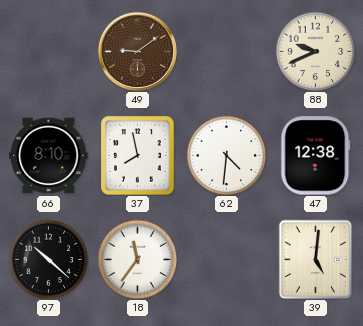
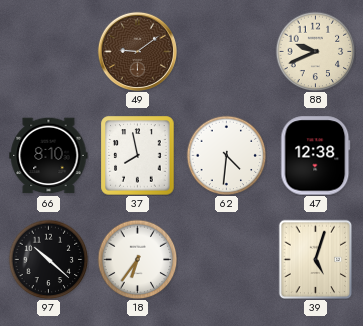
18: 11:36 -> 6:36 (137, 259)
39: 5:01 -> 5:03 (316, 259)
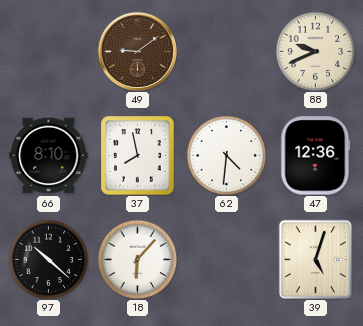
47: 12:38 -> 12:36 (316, 156)
18: 6:36 -> 6:07 (137, 259)
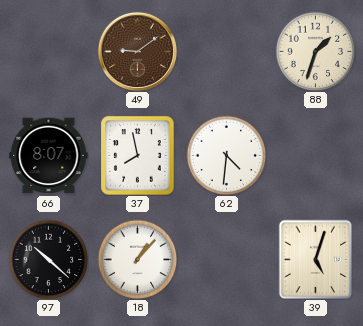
88: 9:41 -> 1:33 (315, 51)
66: 8:10 -> 8:07 (49, 156)
47: 12:36 -> none (316, 156)
18: 6:07 -> 1:07 (137, 259)
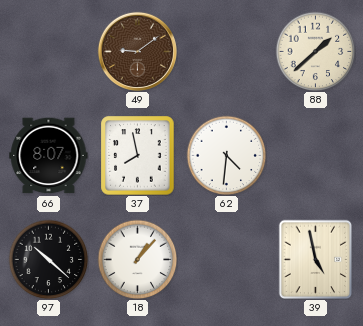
88: 1:33 -> 1:38 (315, 51)
39: 5:03 -> 4:58 (316, 259)
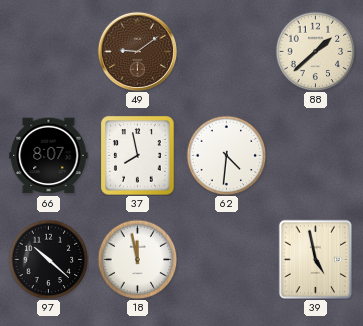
18: 1:07 -> 11:58 (137, 259)
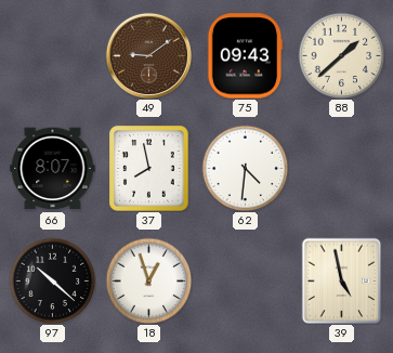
75: none -> 09:43 (245, 56)
18: 11:58 -> 12:57 (148, 280)
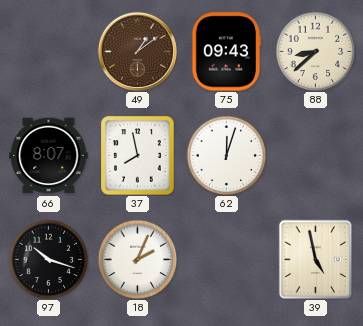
49: 9:09 -> 1:09 (137, 51)
88: 1:38 -> 8:38 (315, 51)
62: 4:31 -> 12:03 (226, 155)
97: 10:22 -> 10:18 (48, 259)
18: 12:57 -> 2:04 (137, 259)
